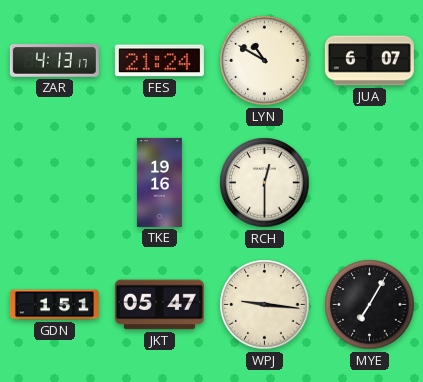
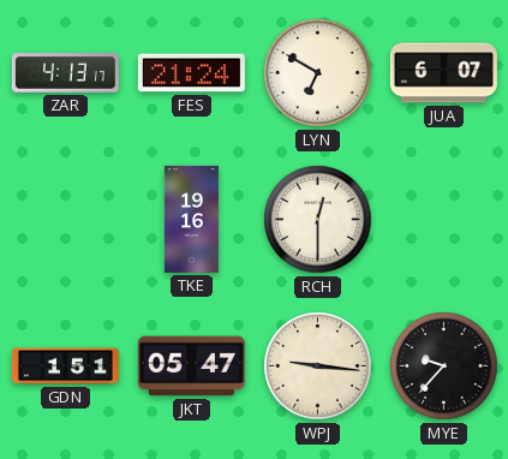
LYN: 10:50 -> 6:50 (318, 73)
MYE: 7:05 -> 9:37 (444, 366)
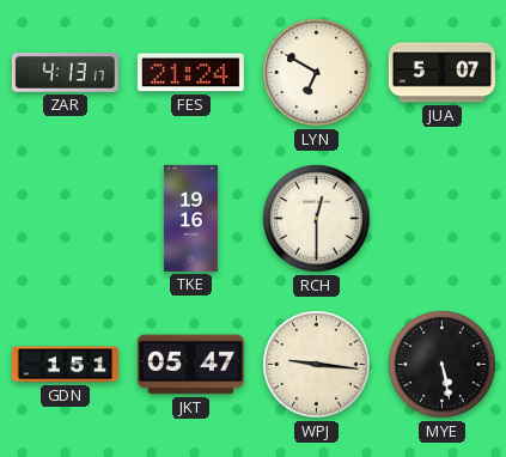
JUA: 6:07 -> 5:07 (441, 73)
MYE: 9:37 -> 5:28 (443, 365)
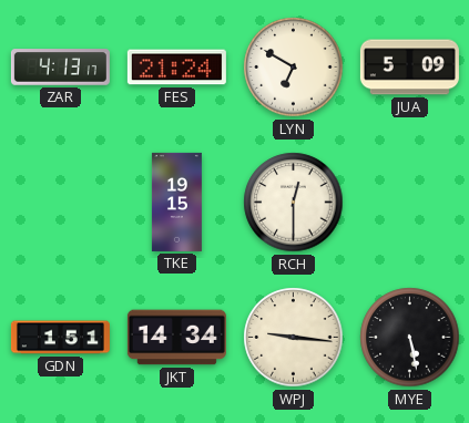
JUA: 5:07 -> 5:09 (409, 68)
TKE: 19:16 -> 19:15 (176, 202)
JKT: 05:47 -> 14:34 (176, 338)
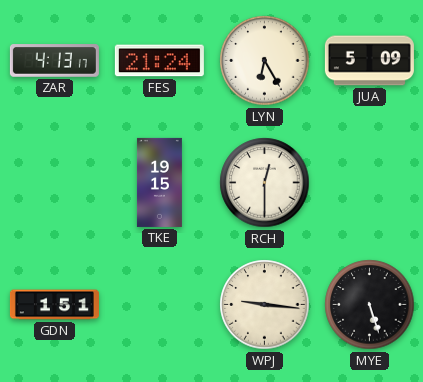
LYN: 6:50 -> 6:25 (265, 61)
JKT: 14:34 -> none (176, 338)
MYE: 5:28 -> 5:27 (370, 305)
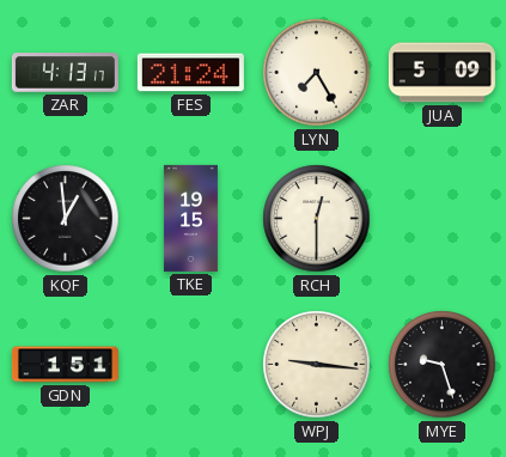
LYN: 6:25 -> 7:25 (317, 73)
KQF: none -> 12:59 (66, 219)
MYE: 5:27 -> 9:27 (443, 365)
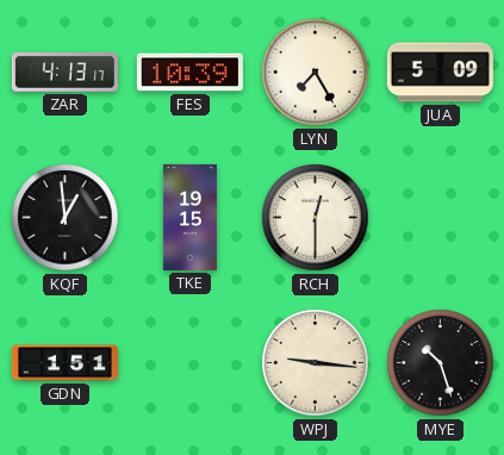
FES: 21:24 -> 10:39 (189, 73)
MYE: 9:27 -> 10:27 (441, 363)
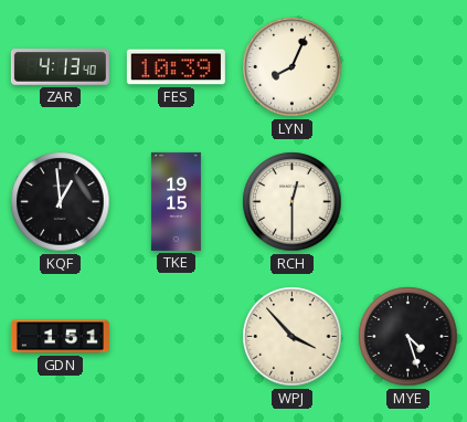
ZAR: 4:13:17 -> 4:13:40 (60, 67)
LYN: 7:25 -> 8:04 (293, 67)
JUA: 5:09 -> none (440, 73)
WPJ: 9:16 -> 3:53 (293, 337)
MYE: 10:27 -> 4:27 (408, 337)
